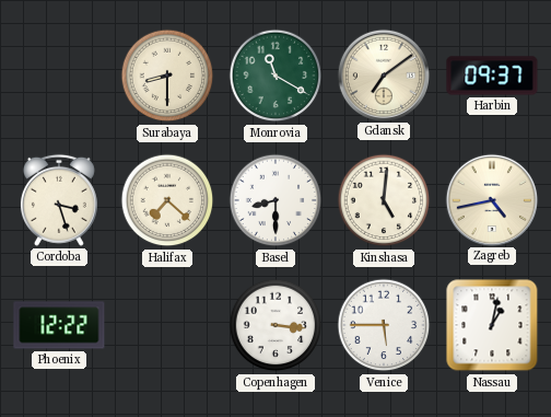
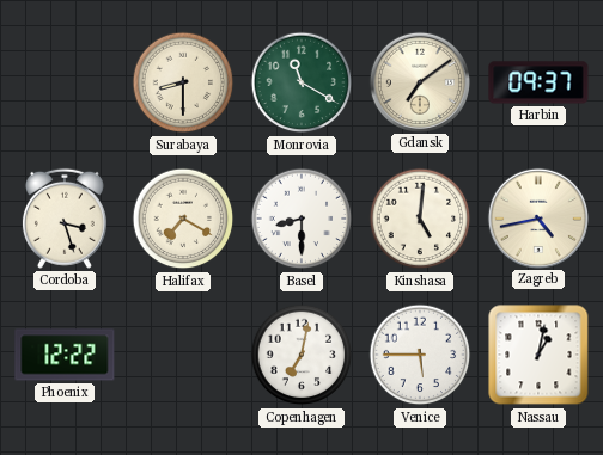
Halifax: 7:22 -> 7:20 (183, 219)
Copenhagen: 3:16 -> 7:02 (301, 355)
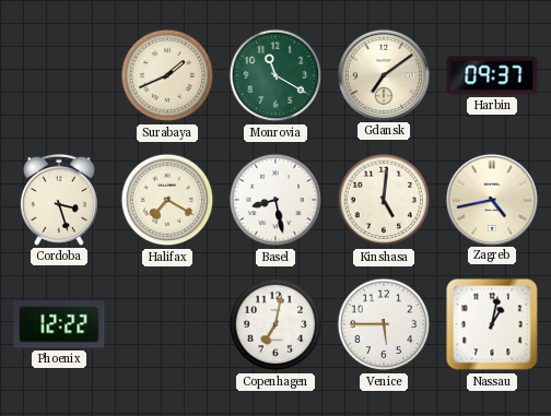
Surabaya: 8:30 -> 1:41 (167, 75)
Basel: 8:30 -> 8:28 (275, 200)
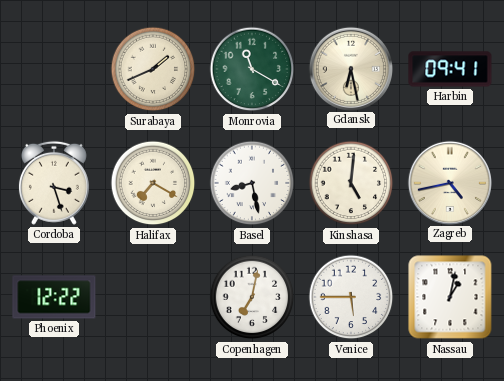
Gdansk: 7:09 -> 6:28 (350, 68)
Harbin: 09:37 -> 09:41 (450, 69)
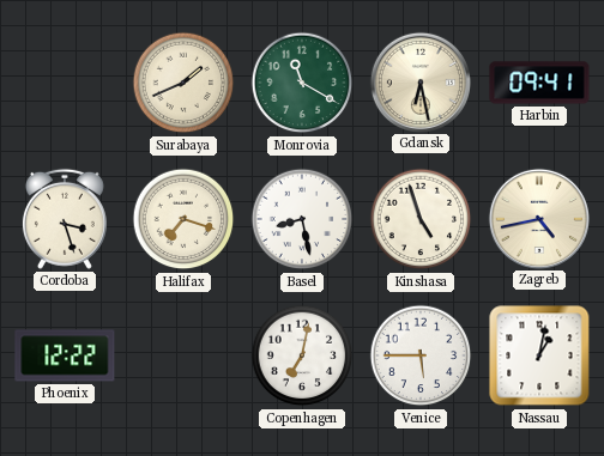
Halifax: 7:20 -> 7:18 (183, 219)
Kinshasa: 5:01 -> 4:57 (421, 219)
